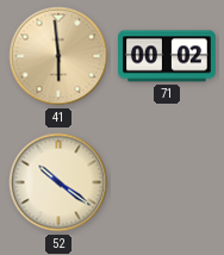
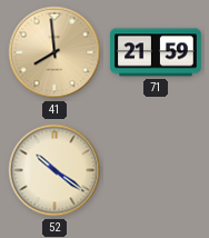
41: 5:59 -> 7:59 (54, 52)
71: 00:02 -> 21:59 (156, 52)
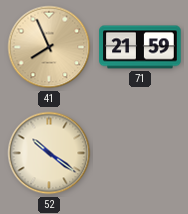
41: 7:59 -> 7:56 (49, 47)
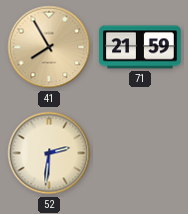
41: 7:56 -> 7:55 (49, 47)
52: 10:21 -> 2:31 (49, 153)
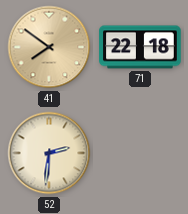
41: 7:55 -> 7:51 (49, 47)
71: 21:59 -> 22:18 (140, 47)
